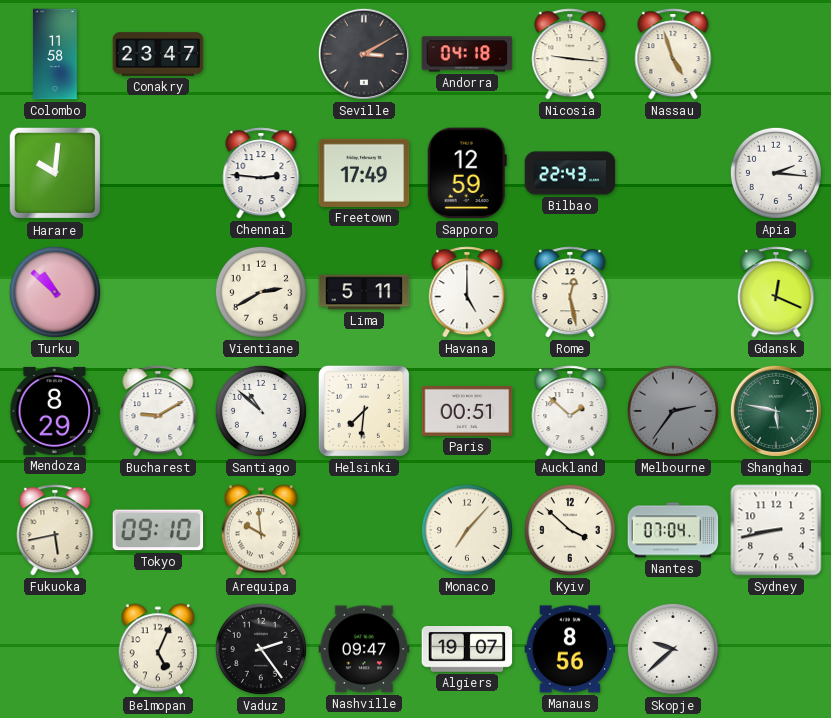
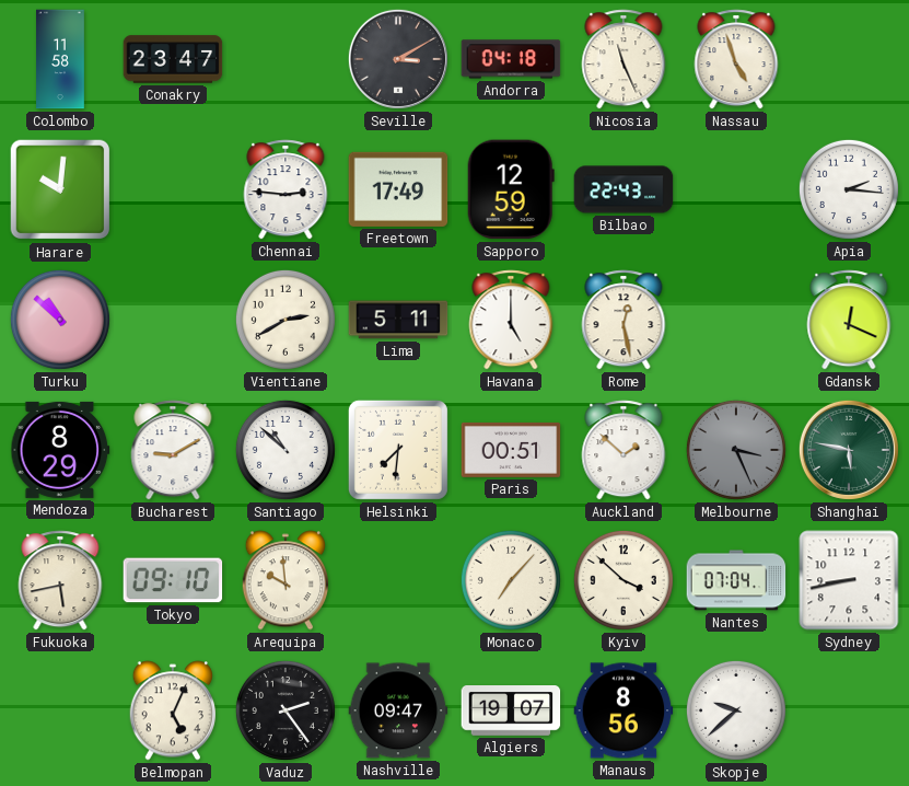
Nicosia: 9:16 -> 11:26 (624, 59)
Melbourne: 2:36 -> 3:26 (736, 450)
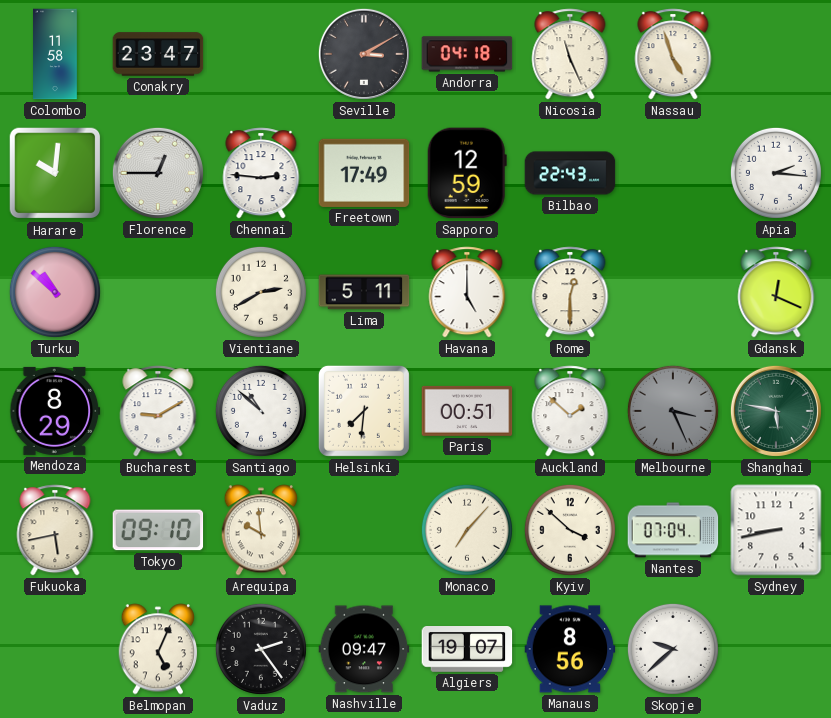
Florence: none -> 12:45 (158, 173)
Rome: 12:28 -> 12:30 (570, 292)
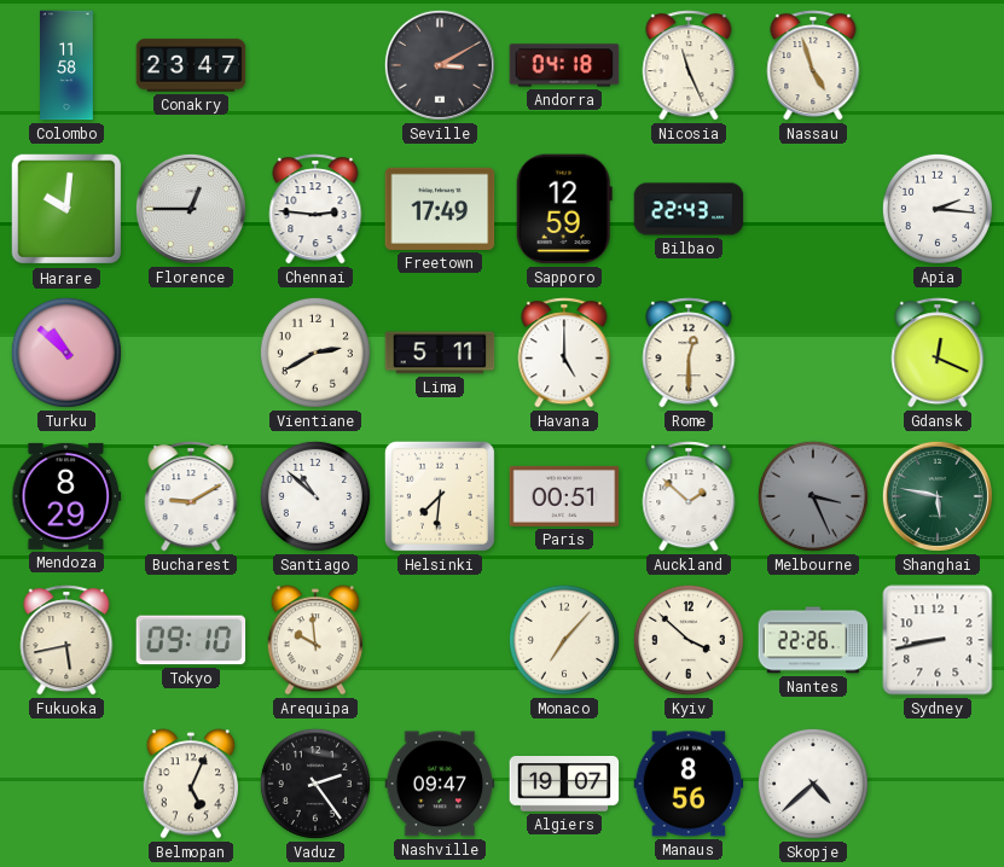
Nantes: 07:04 -> 22:26 (813, 640)
Skopje: 9:38 -> 4:38 (813, 784)
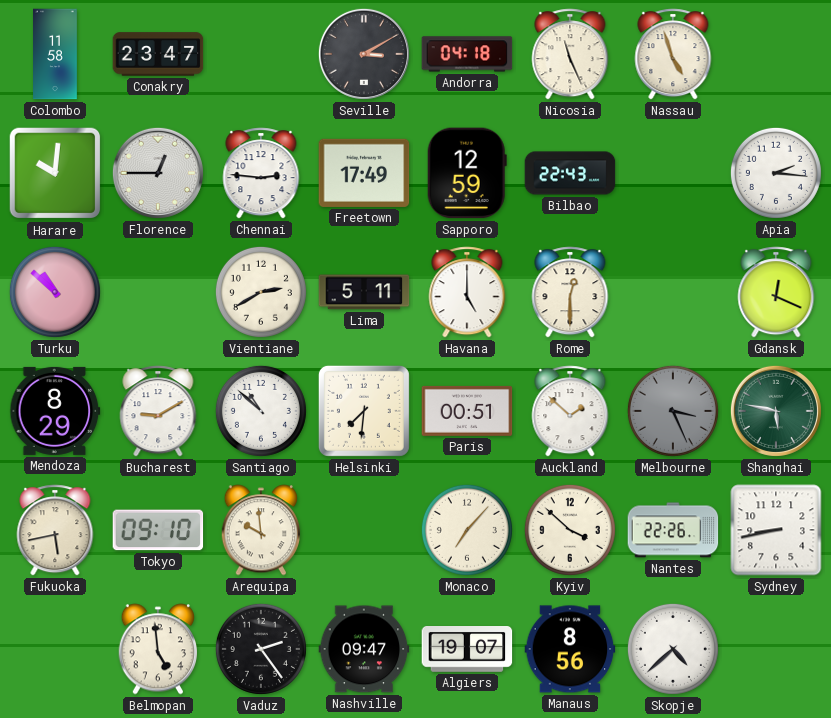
Belmopan: 5:04 -> 4:59 (157, 649)
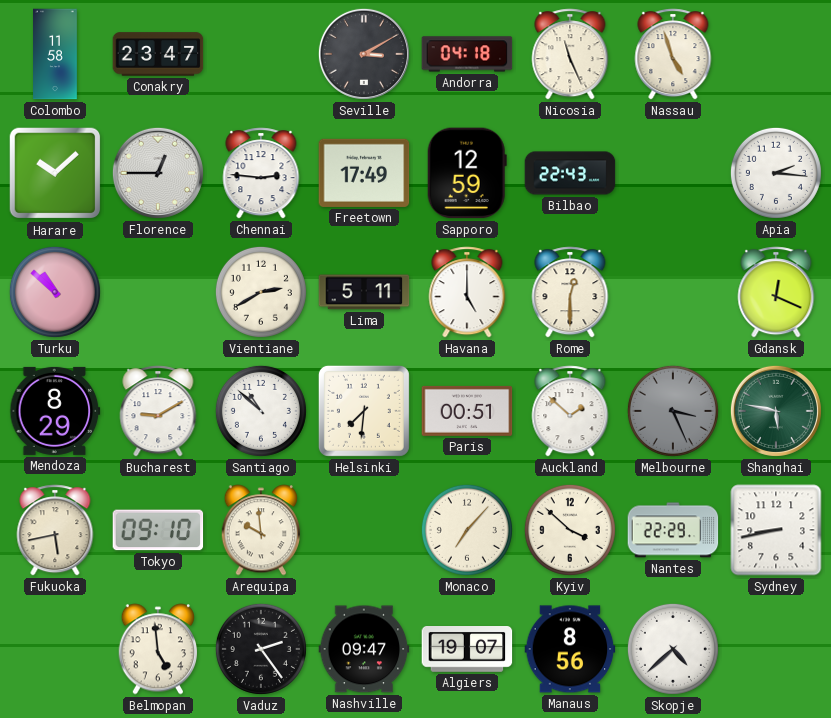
Harare: 10:01 -> 10:08 (55, 173)
Nantes: 22:26 -> 22:29 (673, 530)
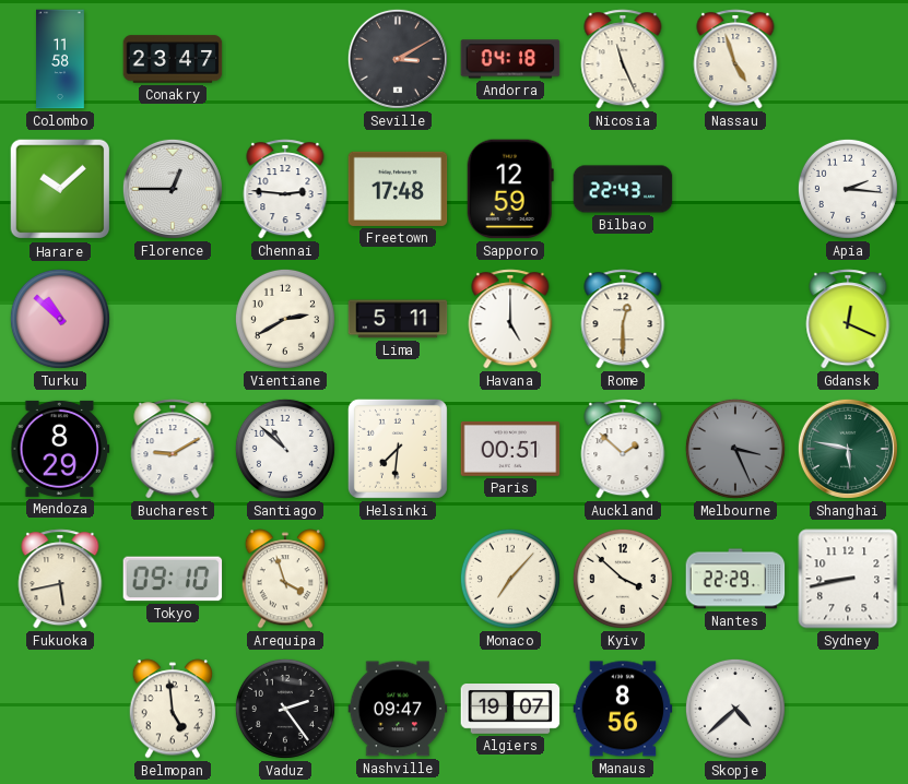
Freetown: 17:49 -> 17:48 (398, 189)
Arequipa: 9:59 -> 3:57 (284, 579)
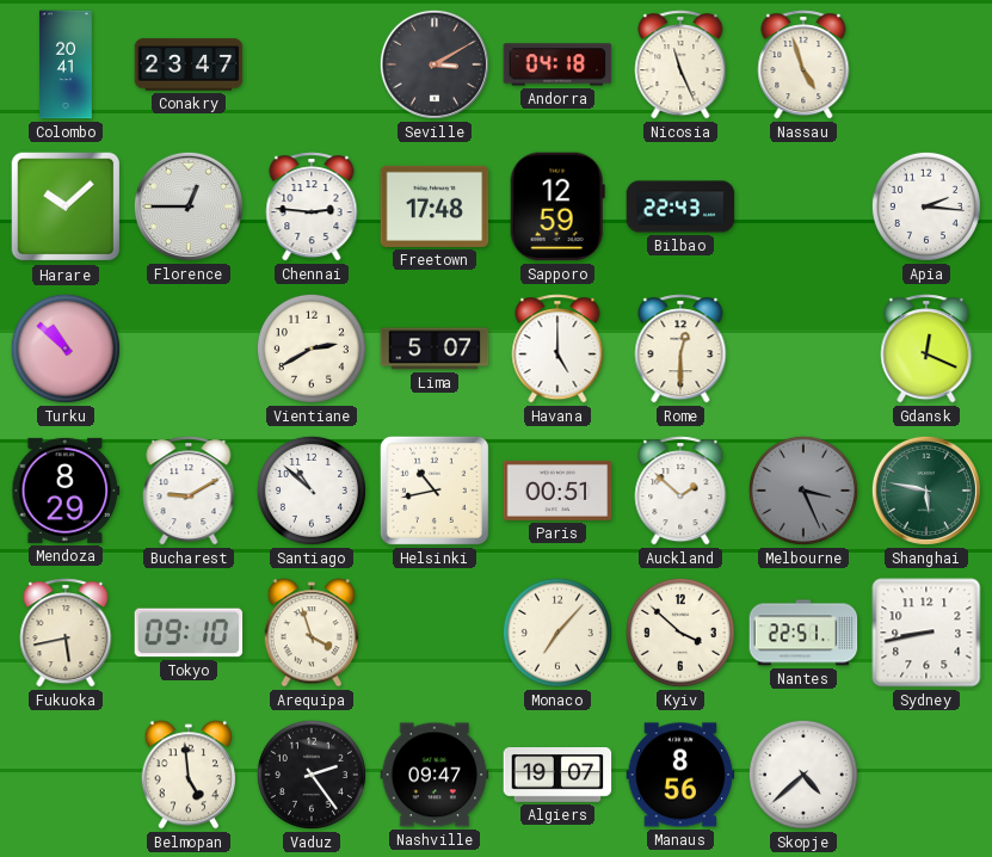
Colombo: 11:58 -> 20:41 (66, 64)
Lima: 5:11 -> 5:07 (435, 349)
Helsinki: 7:31 -> 10:43 (435, 491)
Nantes: 22:29 -> 22:51 (803, 633)
